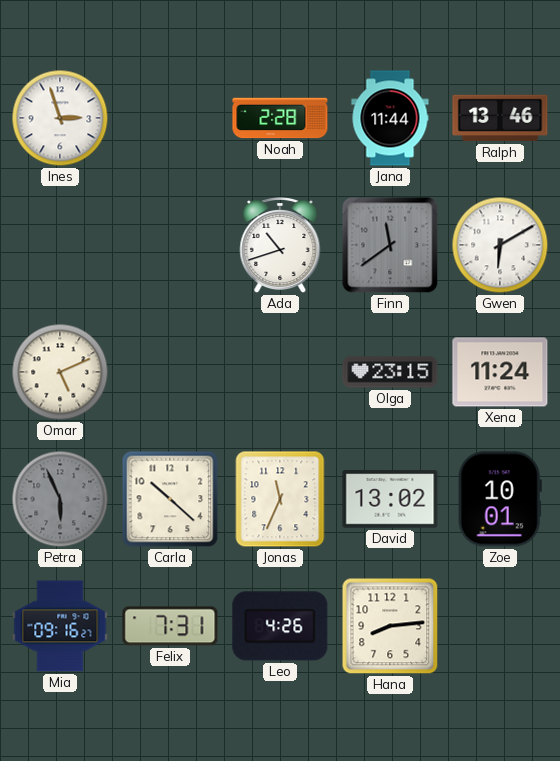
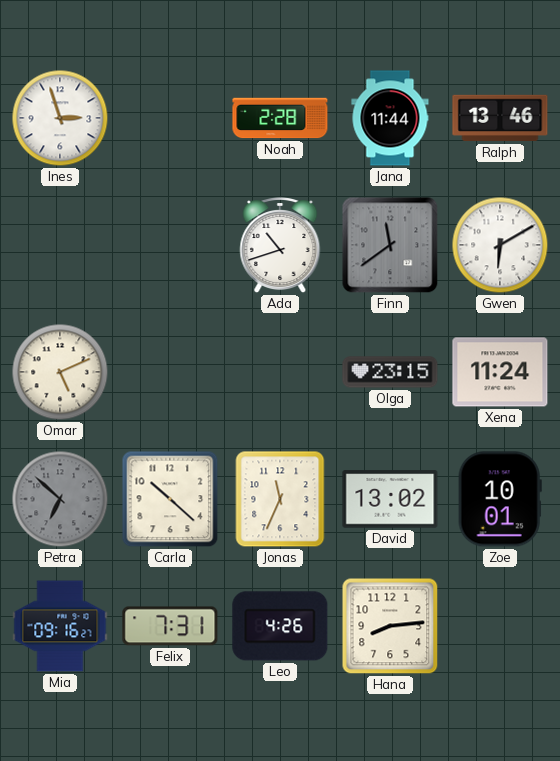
Petra: 5:56 -> 6:52 (60, 499)
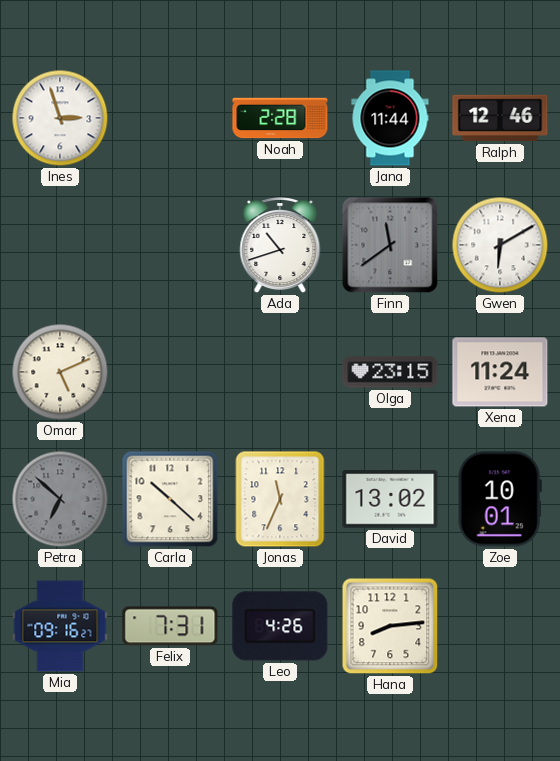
Ralph: 13:46 -> 12:46 (500, 118)
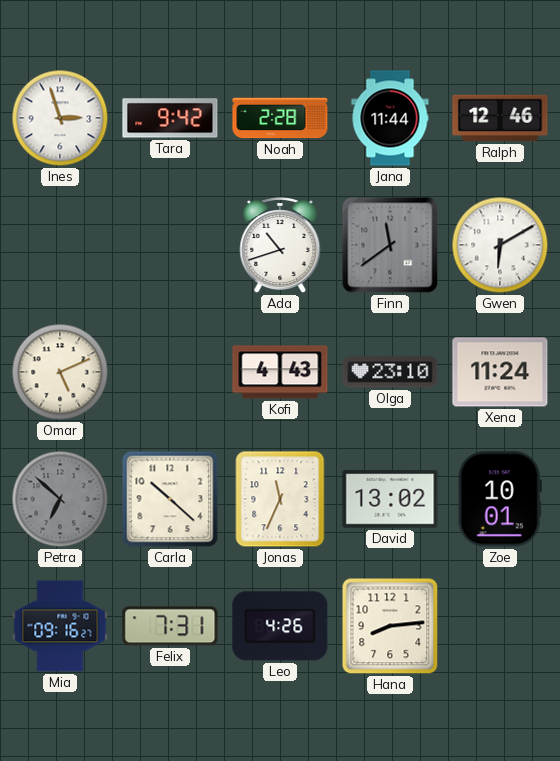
Tara: none -> 9:42 (170, 118)
Kofi: none -> 4:43 (280, 372)
Olga: 23:15 -> 23:10 (390, 372)
